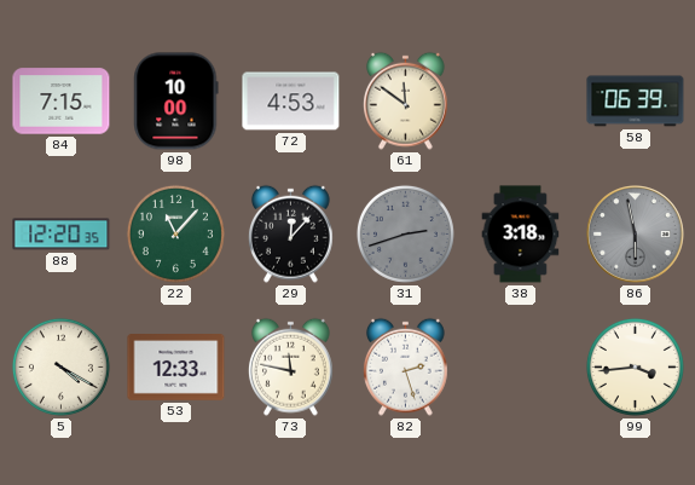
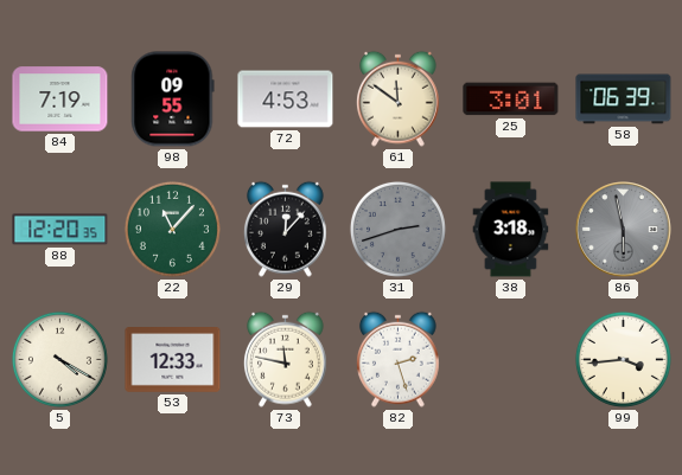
84: 7:15 -> 7:19 (60, 100)
98: 10:00 -> 09:55 (173, 100)
25: none -> 3:01 (511, 100)
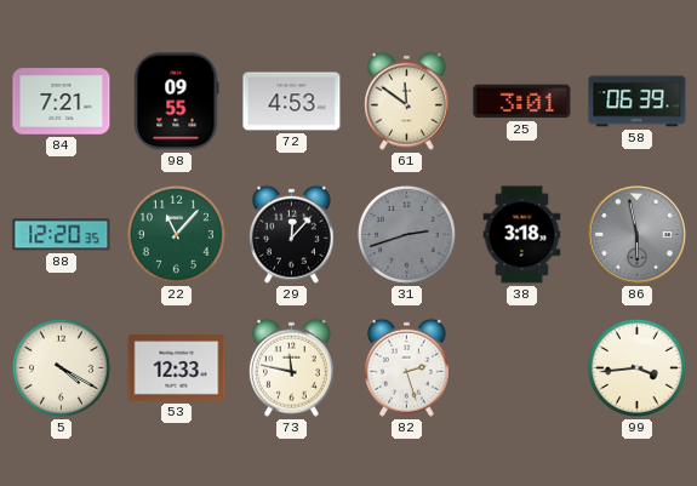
84: 7:19 -> 7:21 (62, 102)
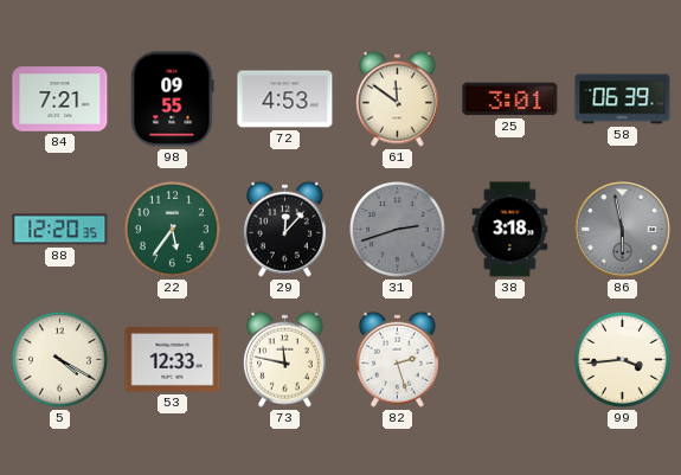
22: 11:07 -> 5:36 (172, 229)
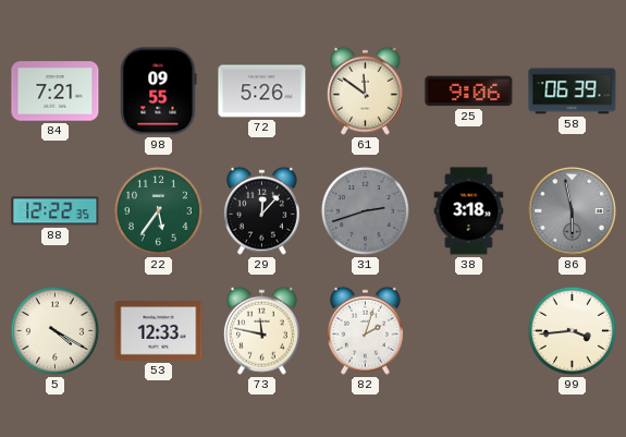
72: 4:53 -> 5:26 (262, 92)
25: 3:01 -> 9:06 (469, 92)
88: 12:20 -> 12:22 (56, 211)
82: 2:27 -> 2:03 (366, 330)
